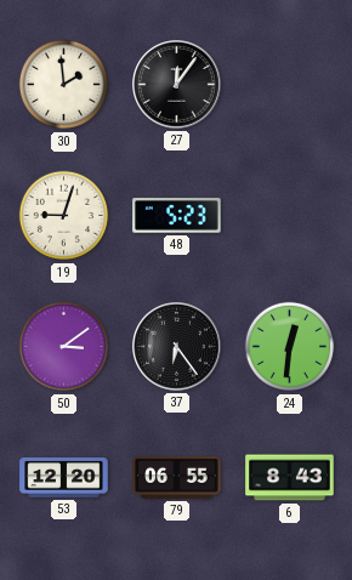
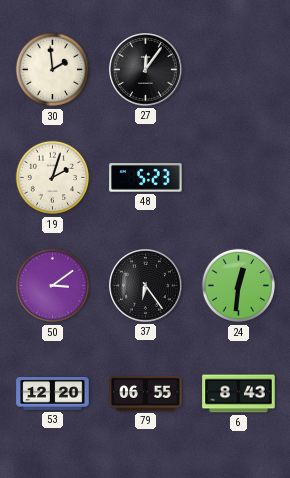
19: 9:03 -> 2:03 (53, 178)
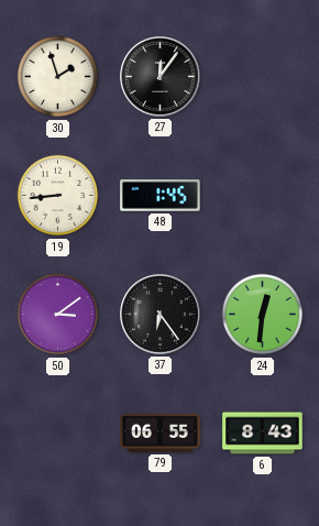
30: 1:59 -> 1:57 (58, 77)
19: 2:03 -> 8:44 (58, 196)
48: 5:23 -> 1:45 (161, 196)
53: 12:20 -> none (53, 394)
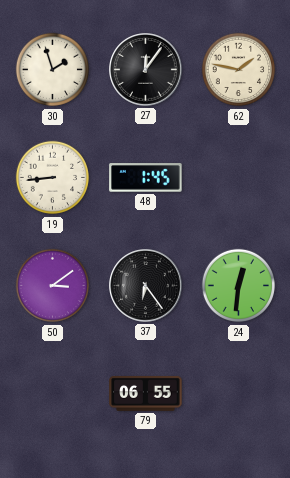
62: none -> 1:47 (239, 70)
6: 8:43 -> none (263, 434)
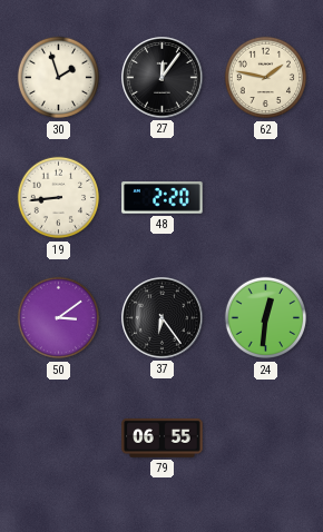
48: 1:45 -> 2:20 (163, 198)
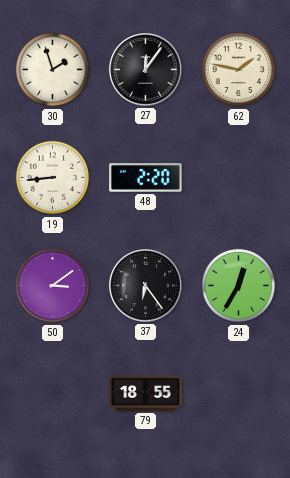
24: 12:31 -> 12:35 (239, 286)
79: 06:55 -> 18:55 (146, 393)
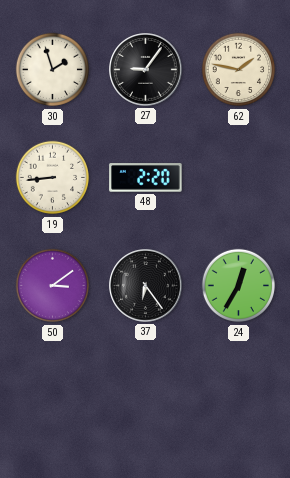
27: 12:06 -> 9:06 (146, 70)
79: 18:55 -> none (146, 393)
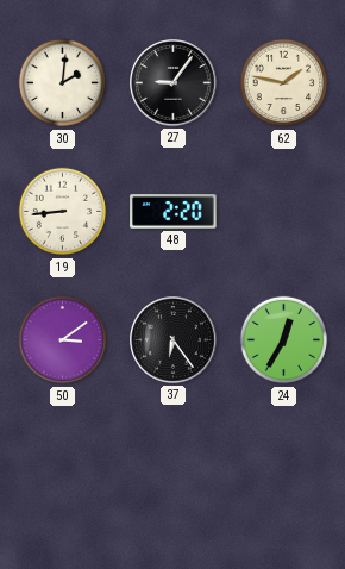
30: 1:57 -> 2:01 (63, 83)
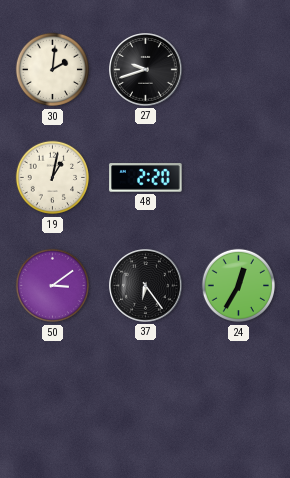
27: 9:06 -> 9:42 (146, 70)
62: 1:47 -> none (284, 83)
19: 8:44 -> 1:02 (53, 178)
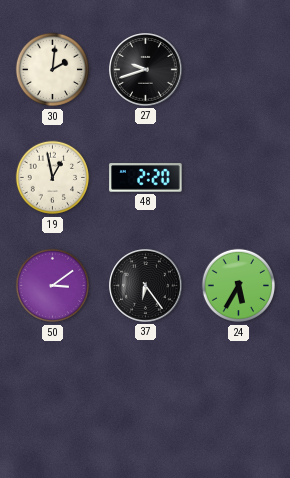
19: 1:02 -> 12:58 (53, 178)
24: 12:35 -> 5:35 (239, 286)
